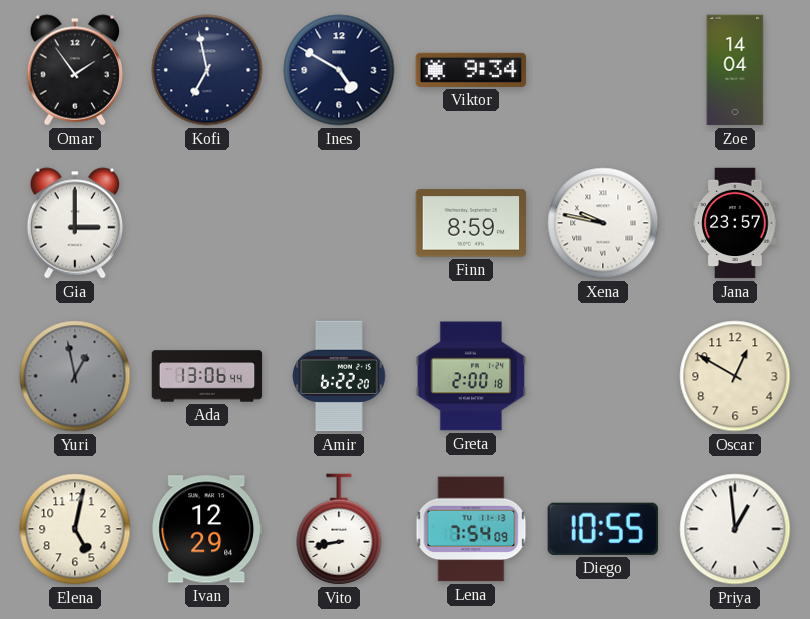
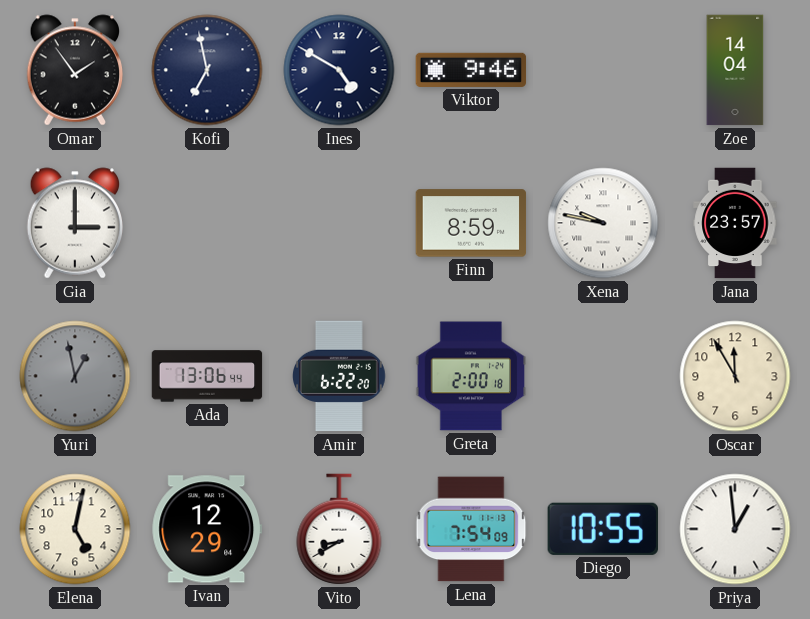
Viktor: 9:34 -> 9:46 (471, 70)
Oscar: 12:50 -> 11:55 (735, 376)
Vito: 8:43 -> 8:40 (339, 529)
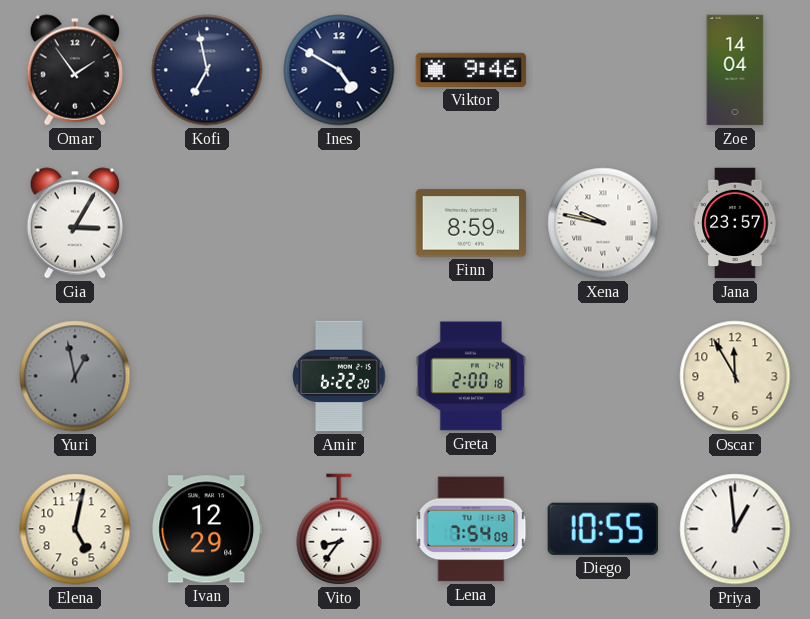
Gia: 3:00 -> 3:05 (75, 223)
Ada: 13:06 -> none (207, 376)
Vito: 8:40 -> 8:36 (339, 529)
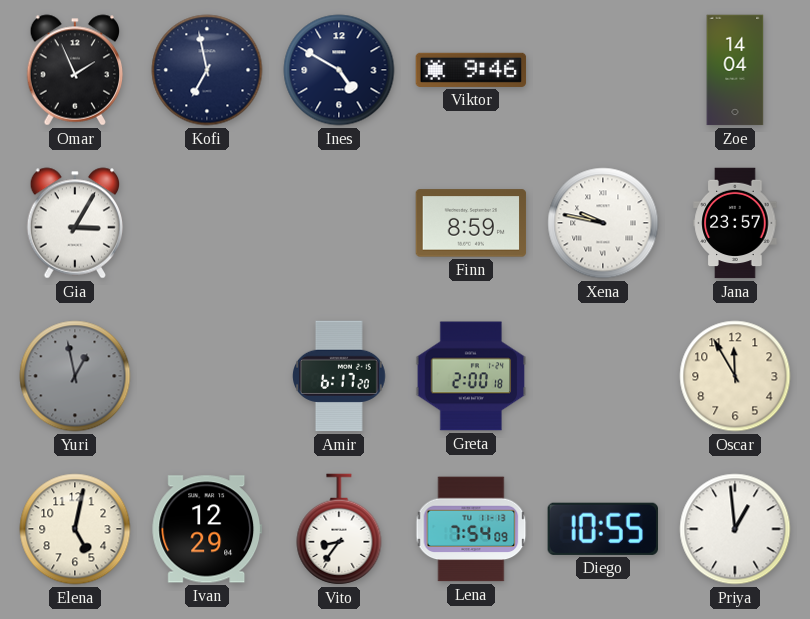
Omar: 1:54 -> 1:56 (75, 70)
Amir: 6:22 -> 6:17 (340, 376)
